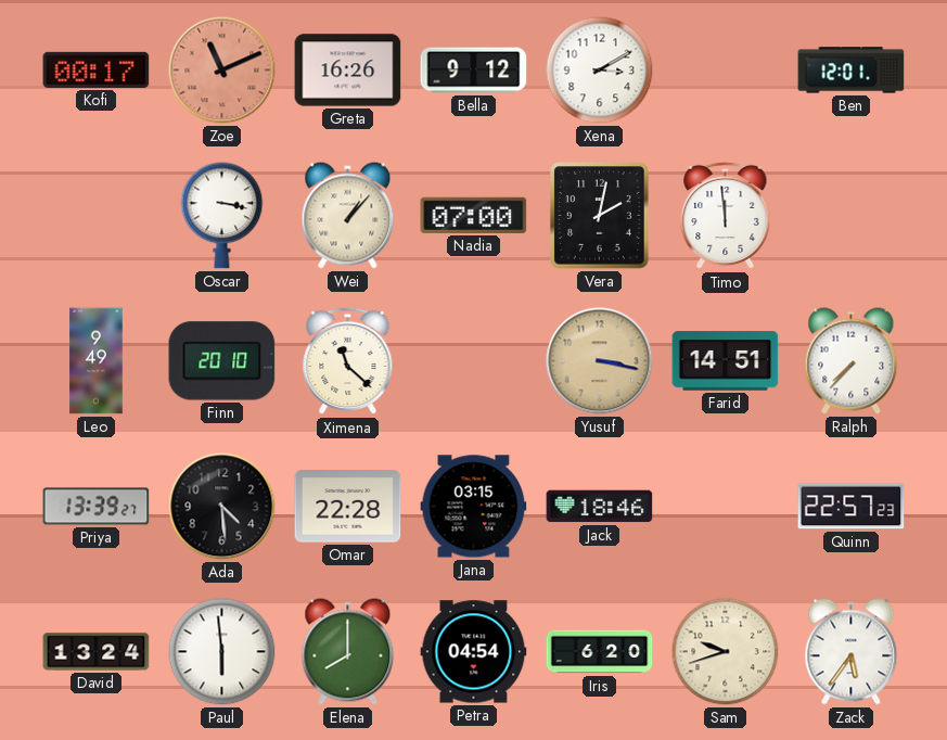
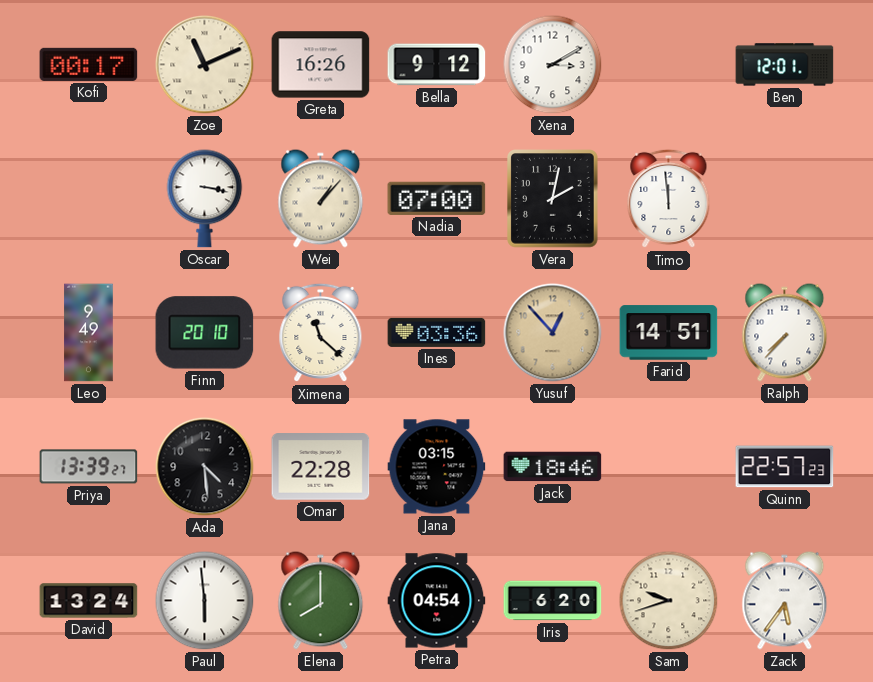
Zoe dial: salmon -> cream (205, 65)
Ines: none -> 03:36 (437, 332)
Yusuf: 3:17 -> 12:53 (553, 333)
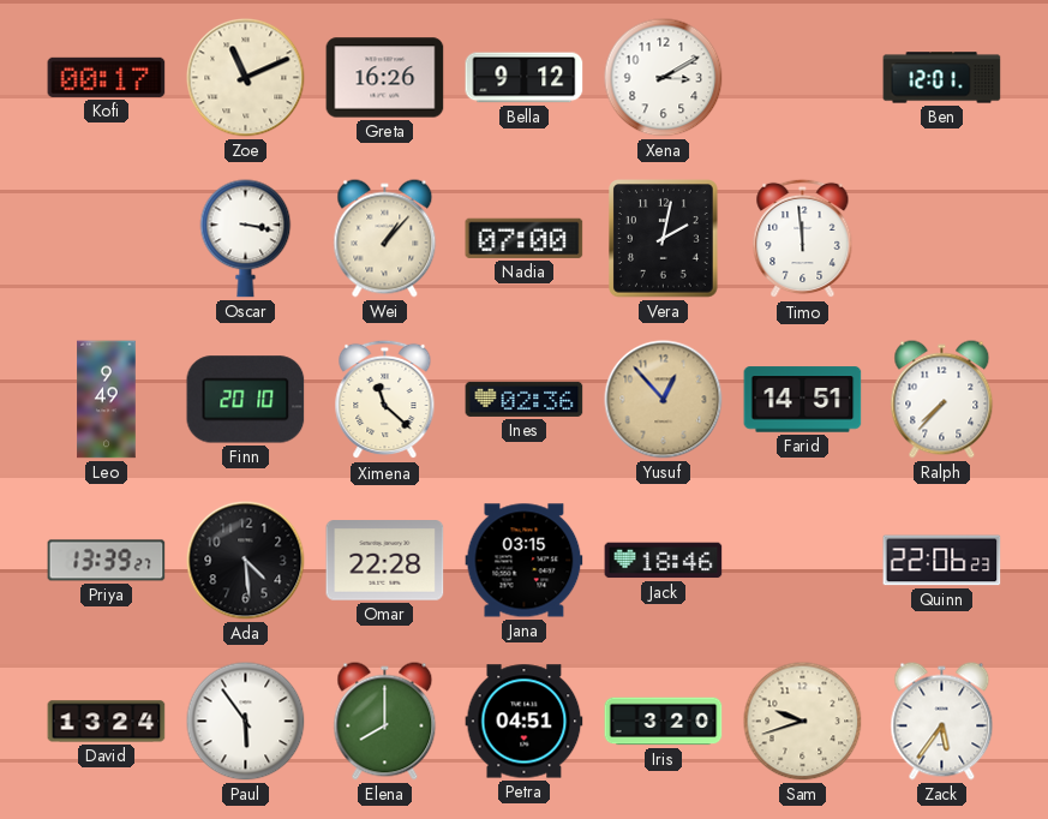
Ines: 03:36 -> 02:36 (525, 399)
Quinn: 22:57 -> 22:06 (942, 561)
Paul: 5:59 -> 5:54 (246, 722)
Petra: 04:54 -> 04:51 (525, 722)
Iris: 6:20 -> 3:20 (664, 722)
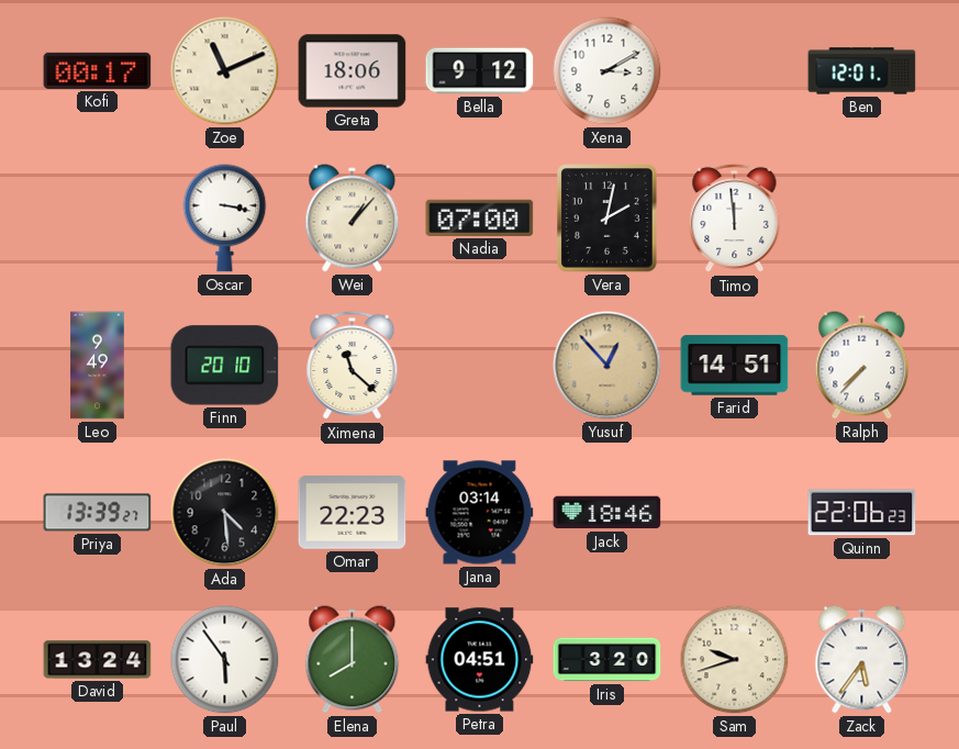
Greta: 16:26 -> 18:06 (353, 71)
Ines: 02:36 -> none (525, 399)
Omar: 22:28 -> 22:23 (353, 513)
Jana: 03:15 -> 03:14 (480, 513)
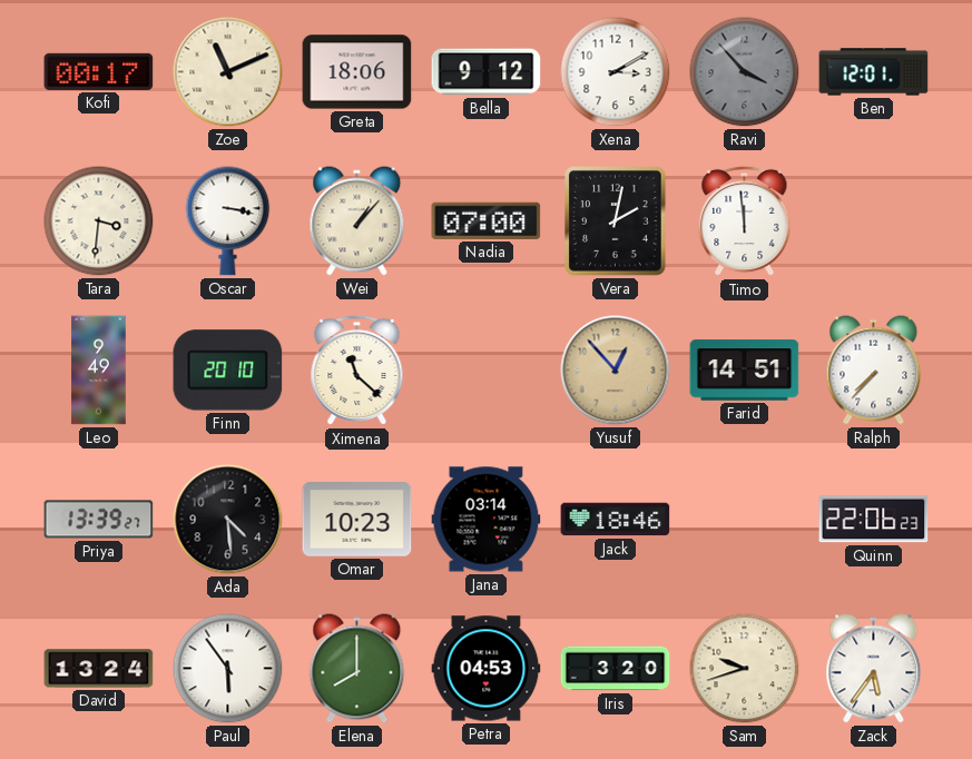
Ravi: none -> 3:53 (745, 72)
Tara: none -> 3:31 (99, 221)
Omar: 22:23 -> 10:23 (357, 520)
Petra: 04:51 -> 04:53 (487, 669)
